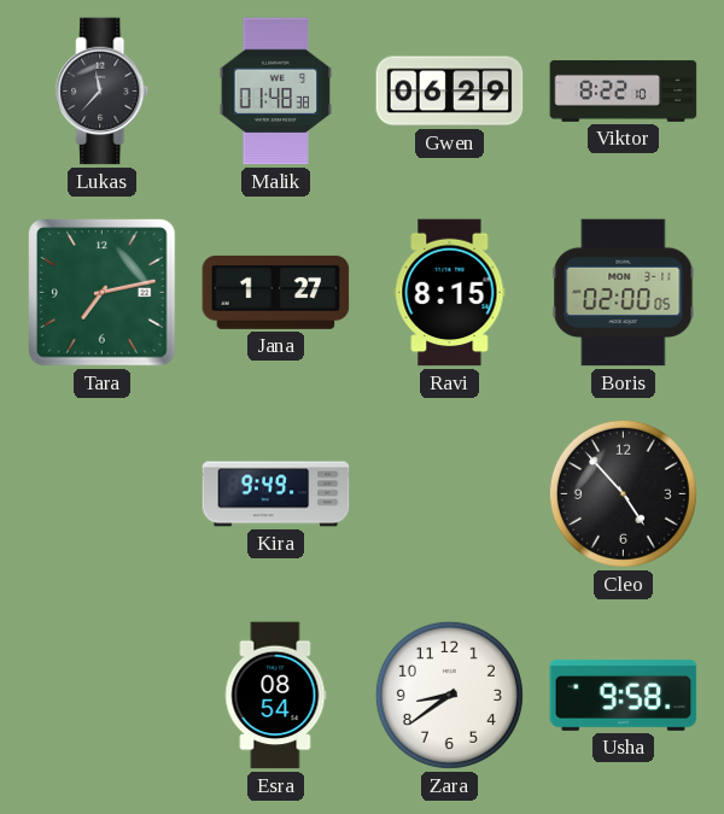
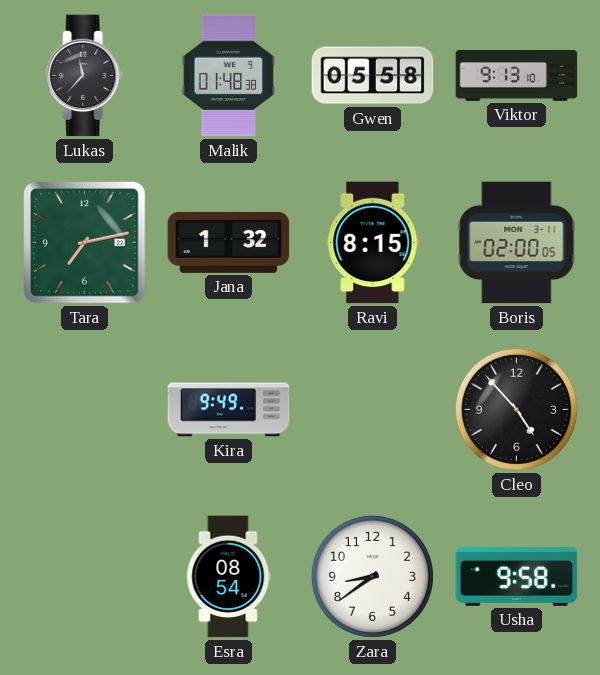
Gwen: 06:29 -> 05:58 (373, 76)
Viktor: 8:22 -> 9:13 (517, 75)
Jana: 1:27 -> 1:32 (229, 242)
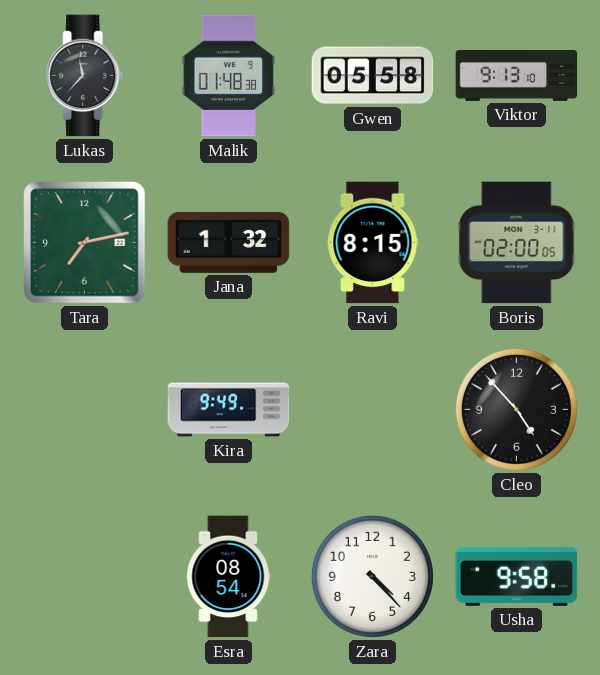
Zara: 8:39 -> 4:23 (372, 576)
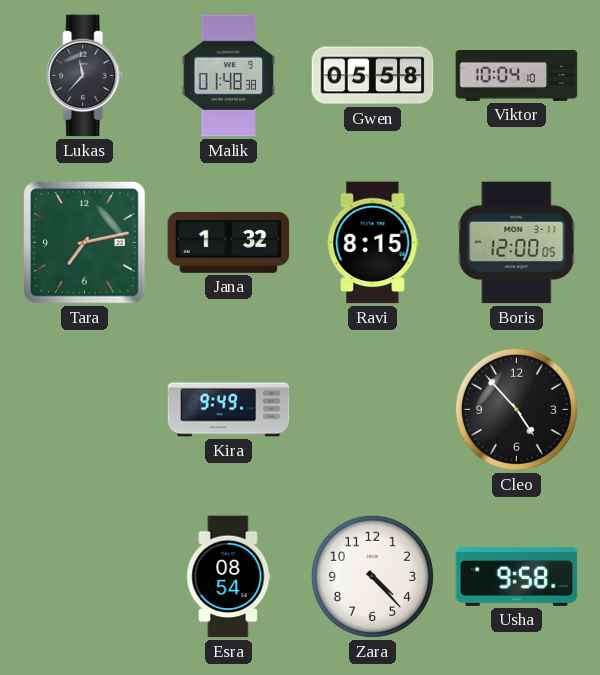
Viktor: 9:13 -> 10:04 (517, 75)
Boris: 02:00 -> 12:00 (517, 243)
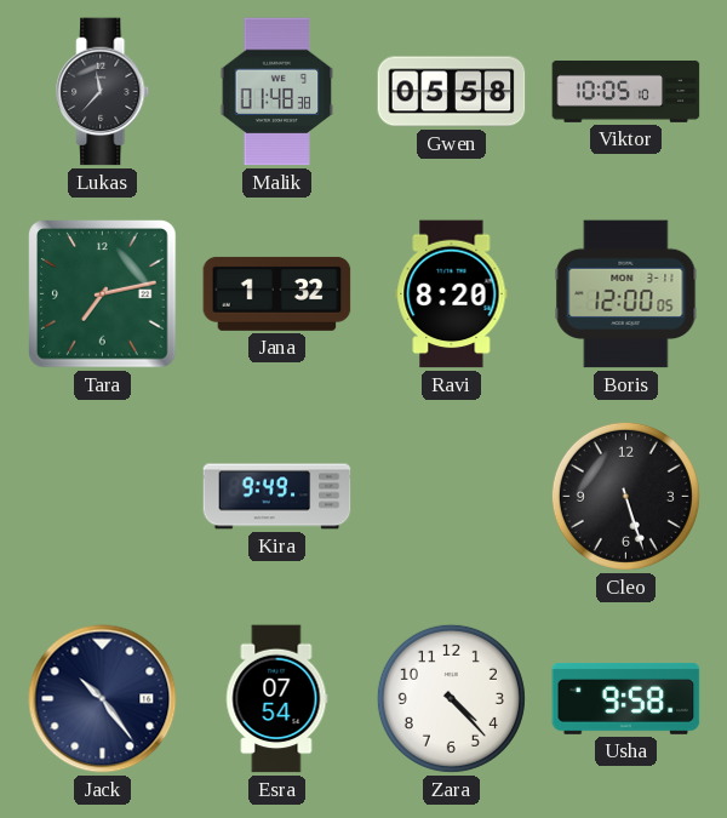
Viktor: 10:04 -> 10:05 (626, 91)
Ravi: 8:15 -> 8:20 (452, 294)
Cleo: 4:53 -> 5:27 (625, 496)
Jack: none -> 10:24 (103, 699)
Esra: 08:54 -> 07:54 (277, 699)
